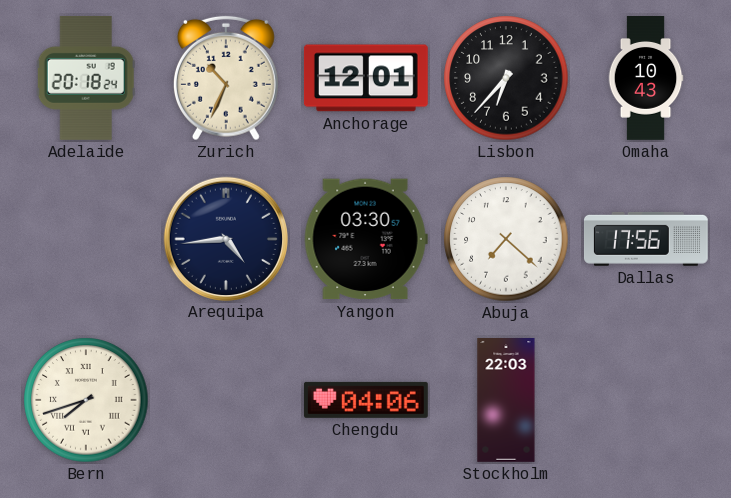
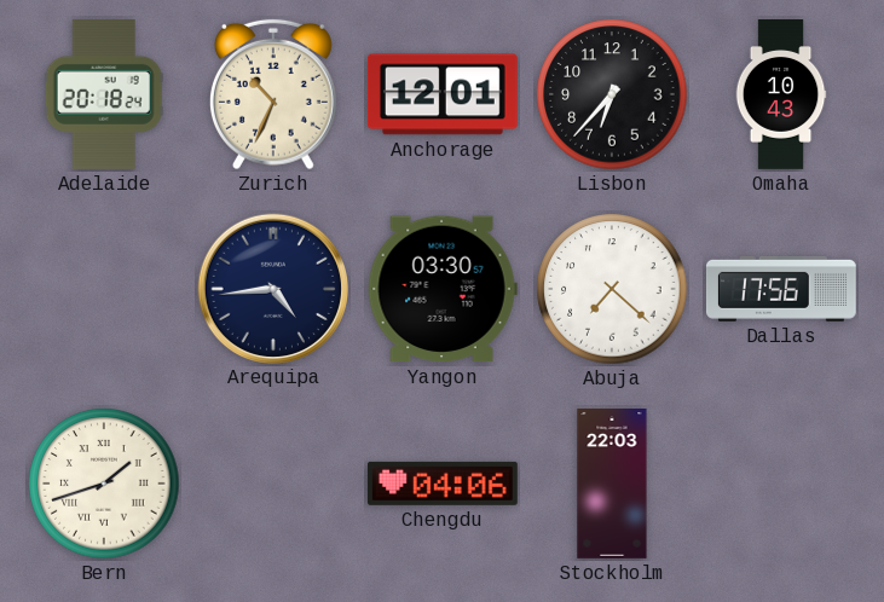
Bern: 7:42 -> 1:42 (104, 484)
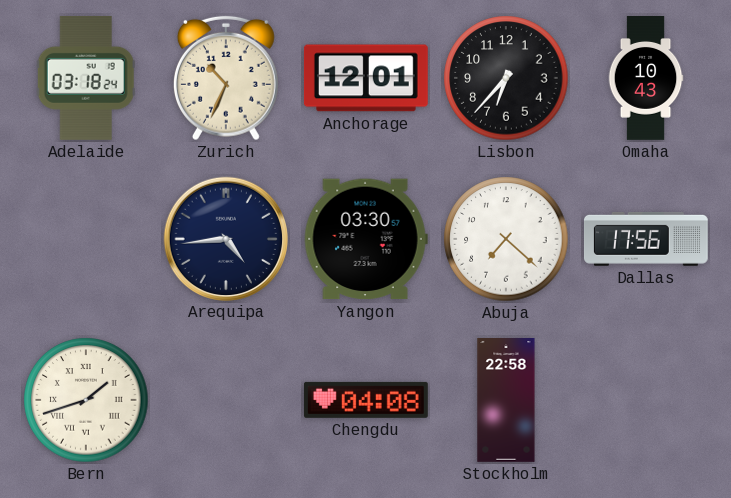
Adelaide: 20:18 -> 03:18 (86, 78)
Chengdu: 04:06 -> 04:08 (366, 400)
Stockholm: 22:03 -> 22:58 (506, 401)
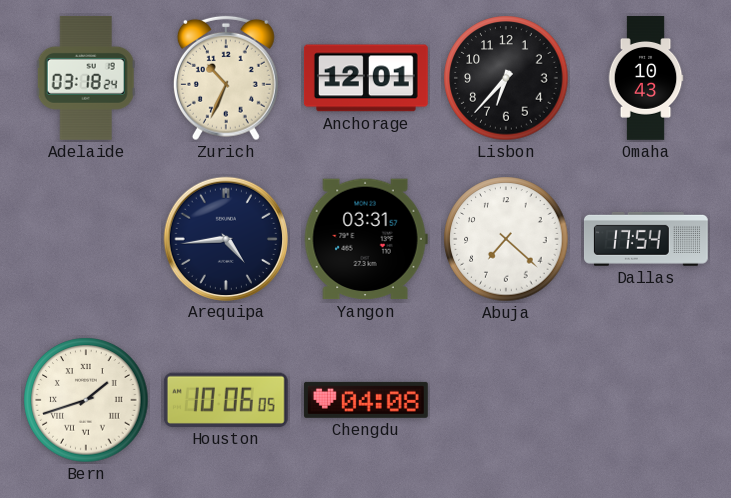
Yangon: 03:30 -> 03:31 (366, 239)
Dallas: 17:56 -> 17:54 (646, 239)
Houston: none -> 10:06 (226, 400)
Stockholm: 22:58 -> none (506, 401)
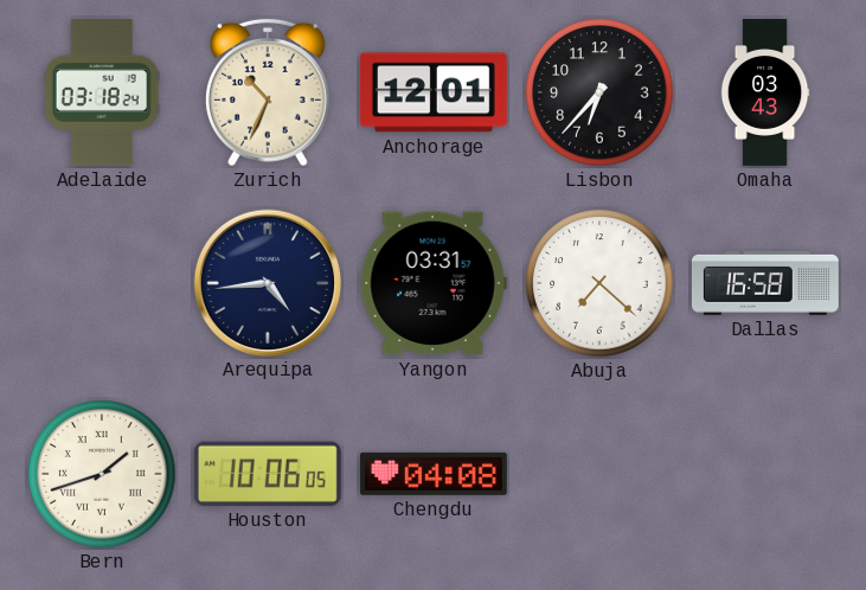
Omaha: 10:43 -> 03:43 (765, 94)
Dallas: 17:54 -> 16:58 (765, 283)
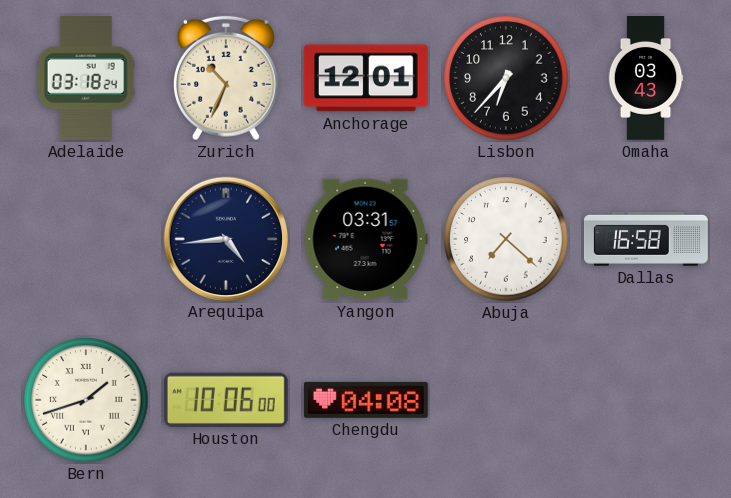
Houston: 10:06:05 -> 10:06:00 (226, 400)
